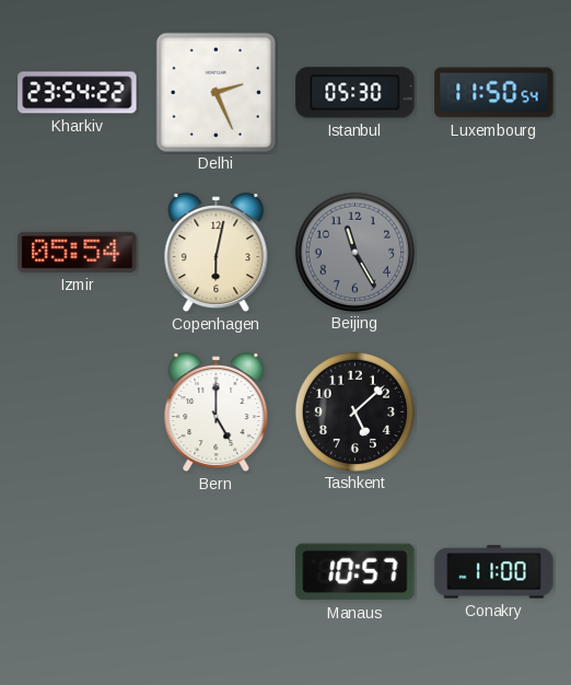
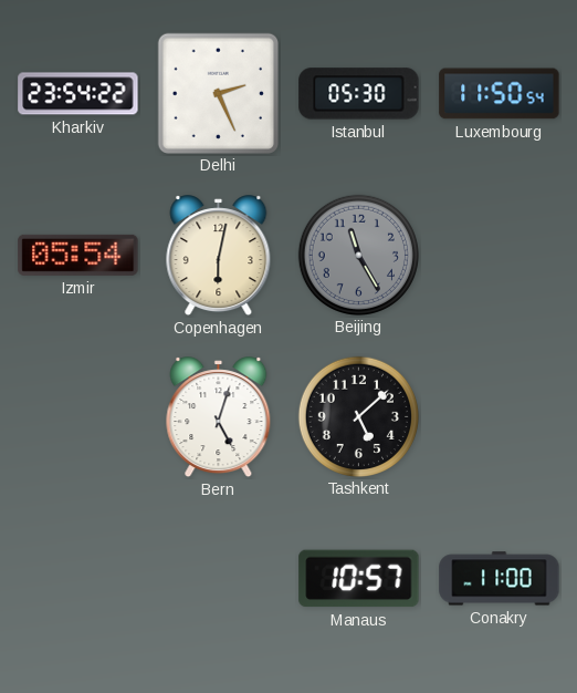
Bern: 5:00 -> 5:03 (219, 417)
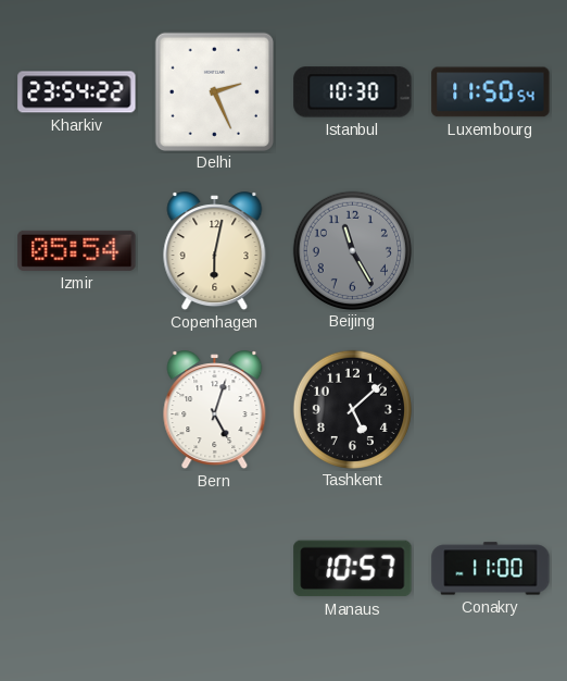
Istanbul: 05:30 -> 10:30 (353, 92)
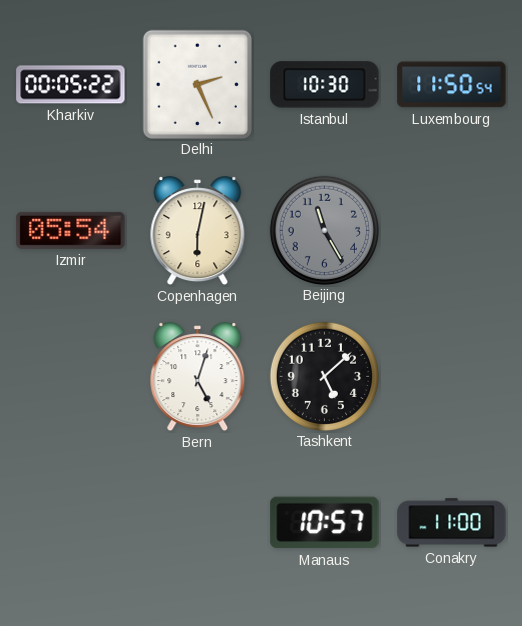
Kharkiv: 23:54 -> 00:05 (71, 85)
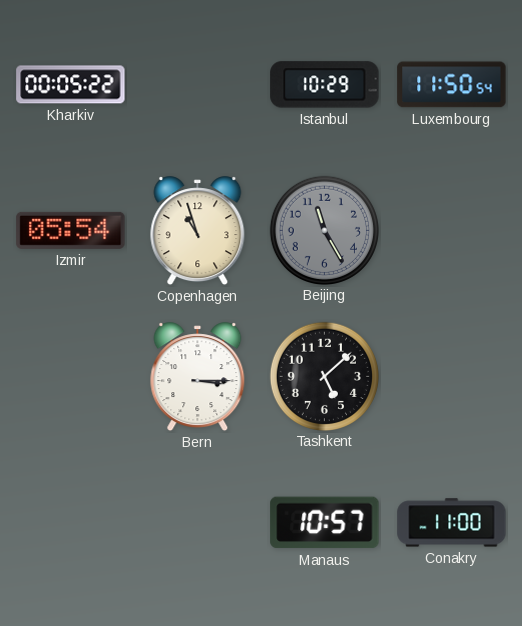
Delhi: 2:26 -> none (197, 84)
Istanbul: 10:30 -> 10:29 (325, 85)
Copenhagen: 6:02 -> 10:57 (198, 231)
Bern: 5:03 -> 3:15 (198, 377)
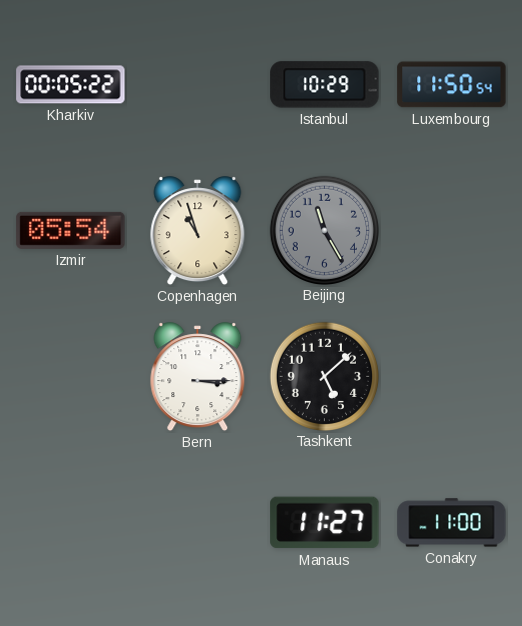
Manaus: 10:57 -> 11:27 (325, 523)
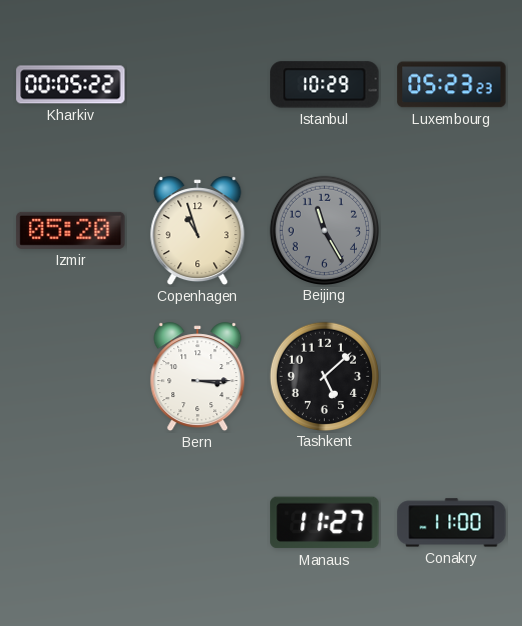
Luxembourg: 11:50 -> 05:23 (452, 85)
Izmir: 05:54 -> 05:20 (71, 230)
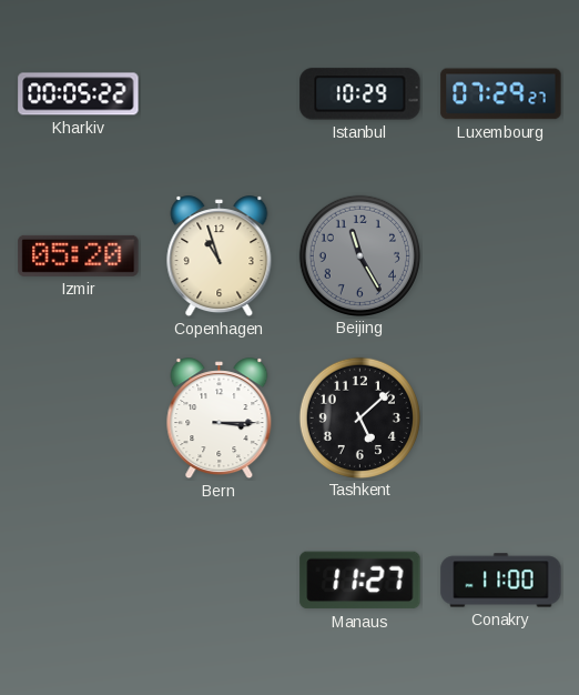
Luxembourg: 05:23 -> 07:29 (501, 94)
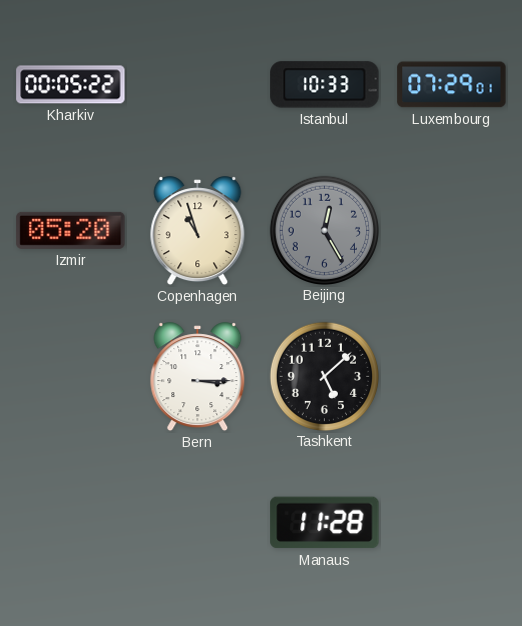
Istanbul: 10:29 -> 10:33 (325, 85)
Luxembourg: 07:29:27 -> 07:29:01 (452, 85)
Beijing: 11:25 -> 12:25 (324, 230)
Manaus: 11:27 -> 11:28 (325, 523)
Conakry: 11:00 -> none (501, 581)
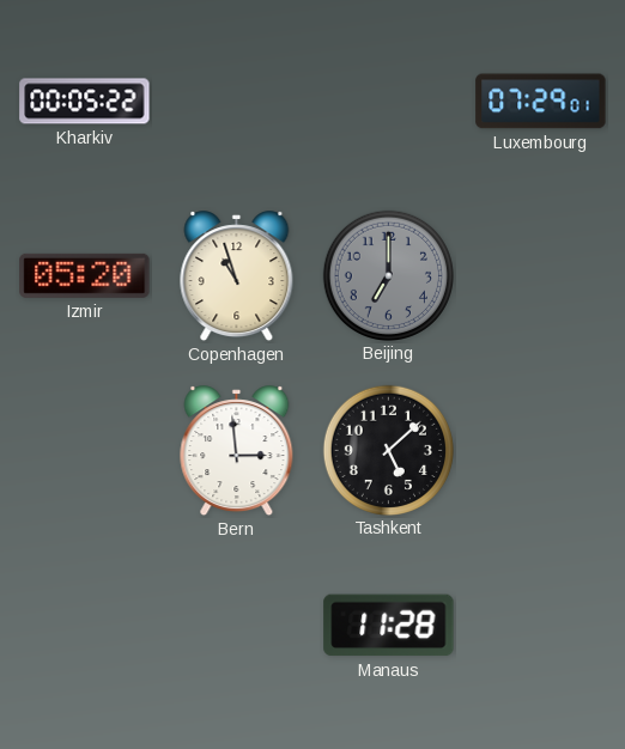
Istanbul: 10:33 -> none (325, 85)
Beijing: 12:25 -> 7:00 (388, 275)
Bern: 3:15 -> 2:59 (237, 451)
